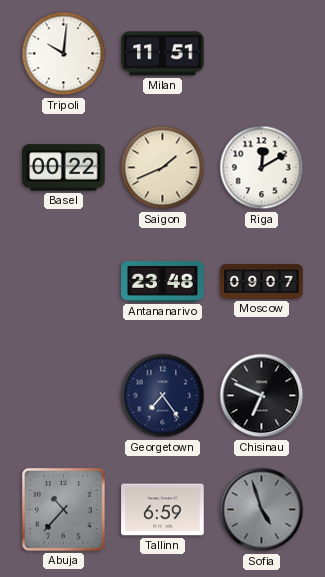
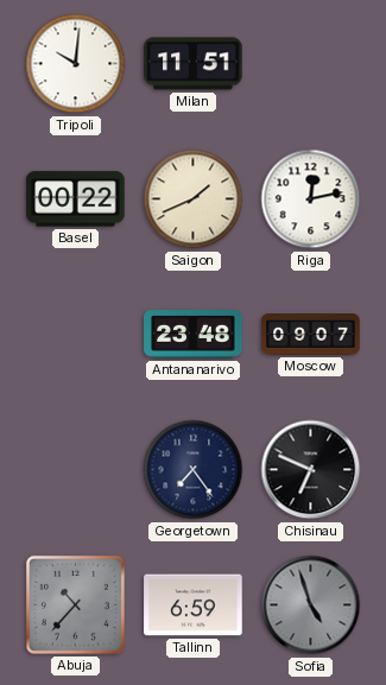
Riga: 12:10 -> 12:13 (311, 199)
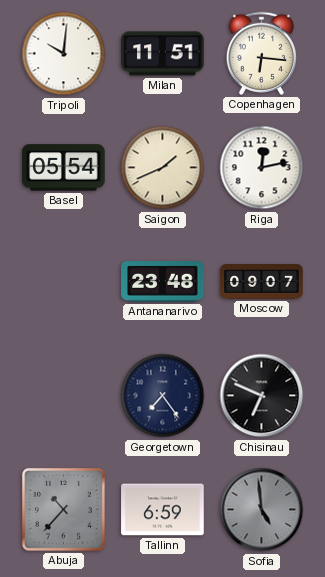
Copenhagen: none -> 6:16 (261, 53)
Basel: 00:22 -> 05:54 (64, 168)
Sofia: 4:57 -> 4:59 (262, 510)
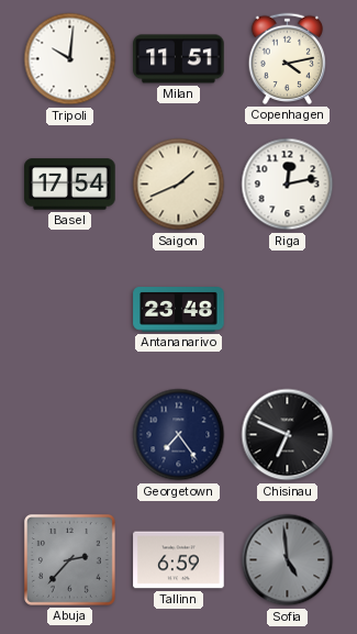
Copenhagen: 6:16 -> 4:13 (287, 58)
Basel: 05:54 -> 17:54 (70, 185)
Moscow: 09:07 -> none (262, 282)
Abuja: 10:37 -> 2:37 (69, 559)
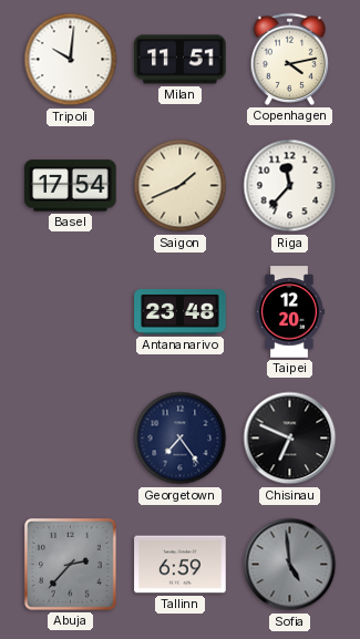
Riga: 12:13 -> 11:37 (290, 186)
Taipei: none -> 12:20 (289, 312)
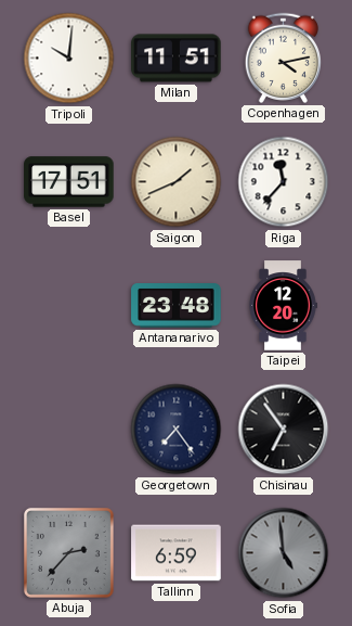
Basel: 17:54 -> 17:51 (69, 182)
Chisinau: 6:49 -> 6:54 (284, 430)
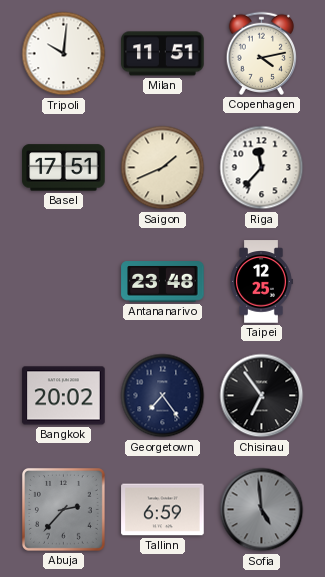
Taipei: 12:20 -> 12:25 (261, 282)
Bangkok: none -> 20:02 (64, 396)
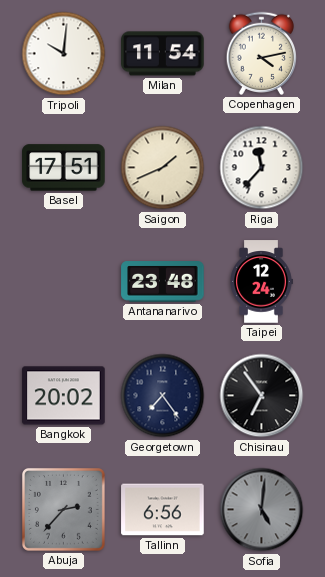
Milan: 11:51 -> 11:54 (163, 54)
Taipei: 12:25 -> 12:24 (261, 282)
Tallinn: 6:59 -> 6:56 (163, 510)
Sofia: 4:59 -> 5:01 (262, 510)
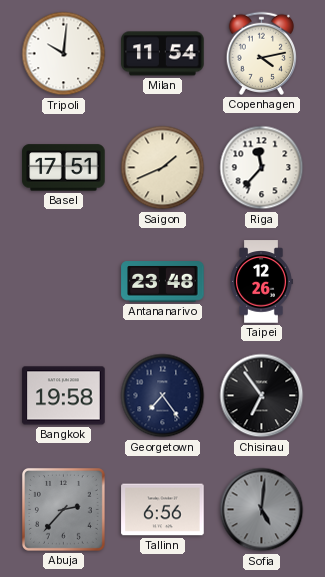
Taipei: 12:24 -> 12:26 (261, 282)
Bangkok: 20:02 -> 19:58 (64, 396)
